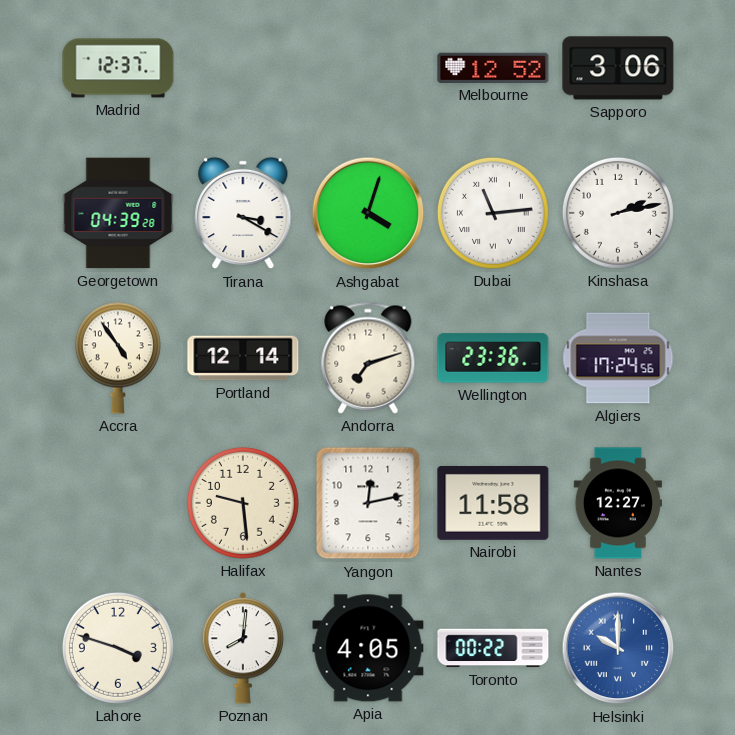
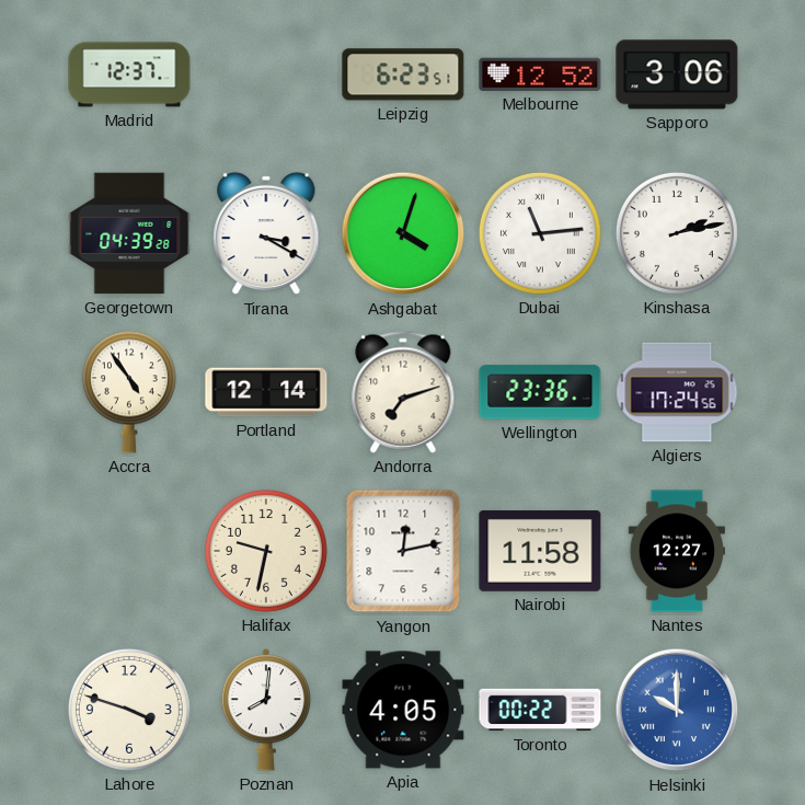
Leipzig: none -> 6:23 (403, 74)
Halifax: 9:29 -> 9:32 (266, 551)
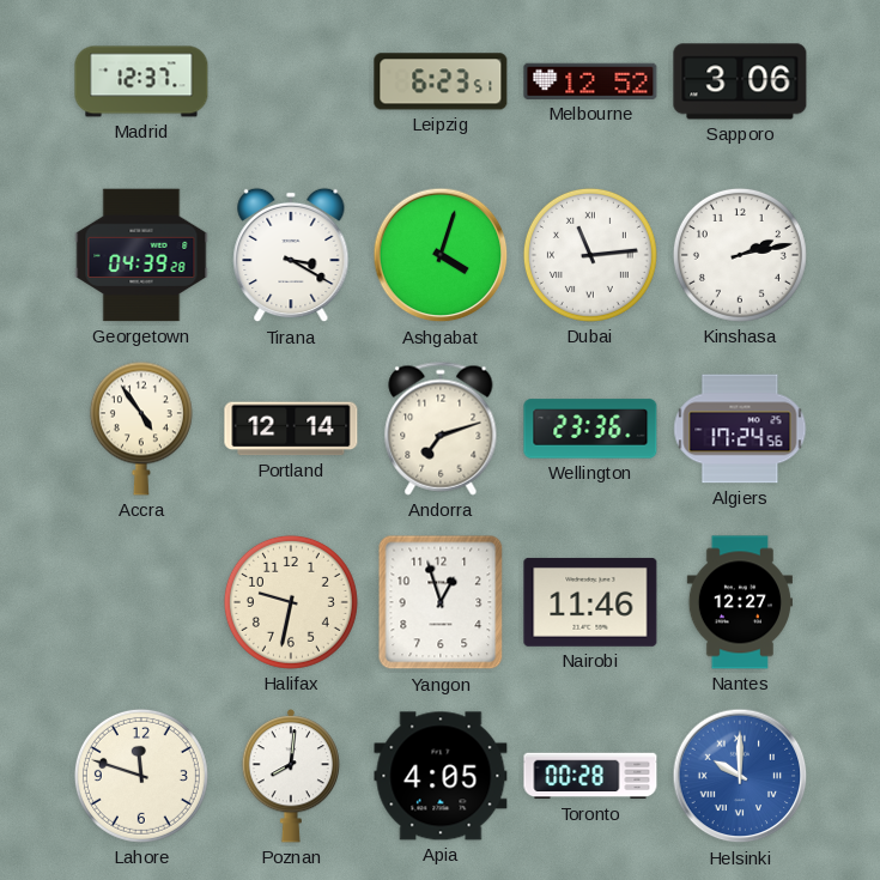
Yangon: 12:13 -> 12:57 (441, 602)
Nairobi: 11:58 -> 11:46 (590, 602)
Lahore: 3:48 -> 11:48 (141, 776)
Toronto: 00:22 -> 00:28 (590, 776)
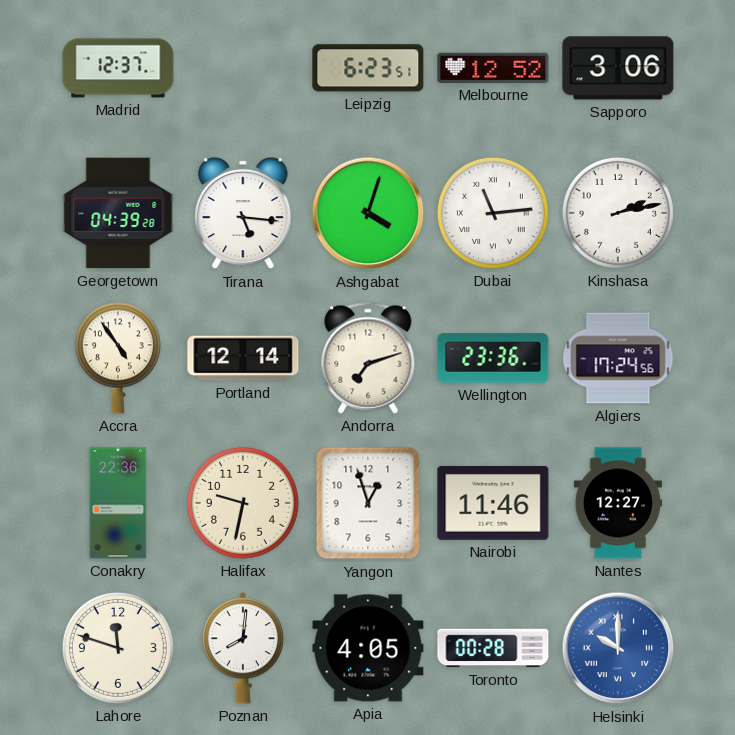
Tirana: 3:20 -> 5:16 (243, 213)
Conakry: none -> 22:36 (118, 503)
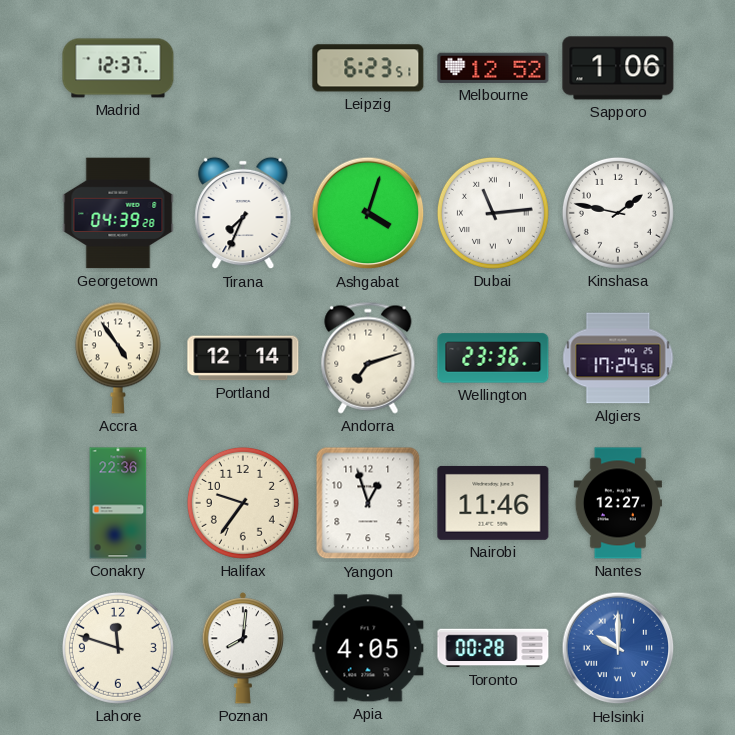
Sapporo: 3:06 -> 1:06 (618, 68)
Tirana: 5:16 -> 7:34 (243, 213)
Kinshasa: 2:13 -> 1:47 (618, 213)
Halifax: 9:32 -> 9:36 (243, 503)
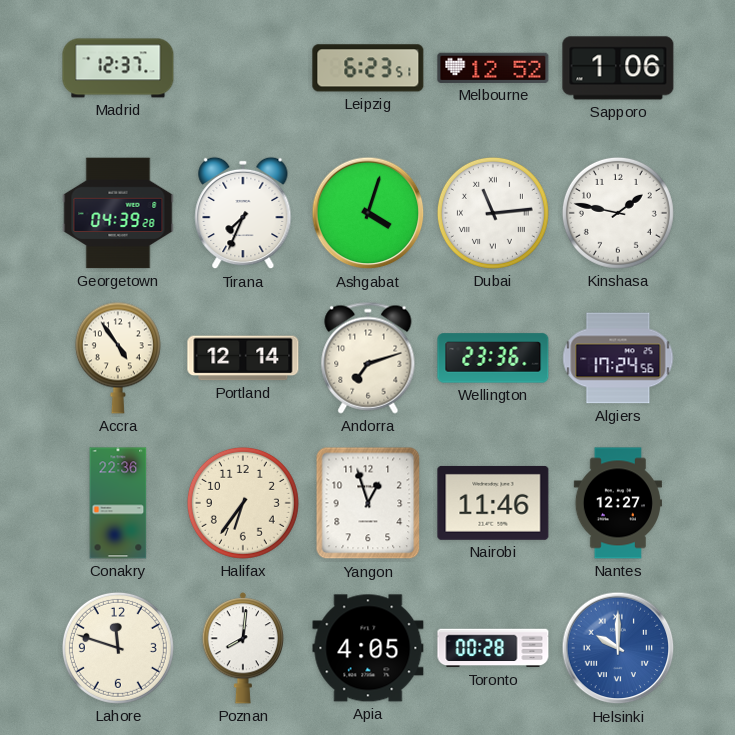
Halifax: 9:36 -> 6:36 (243, 503)
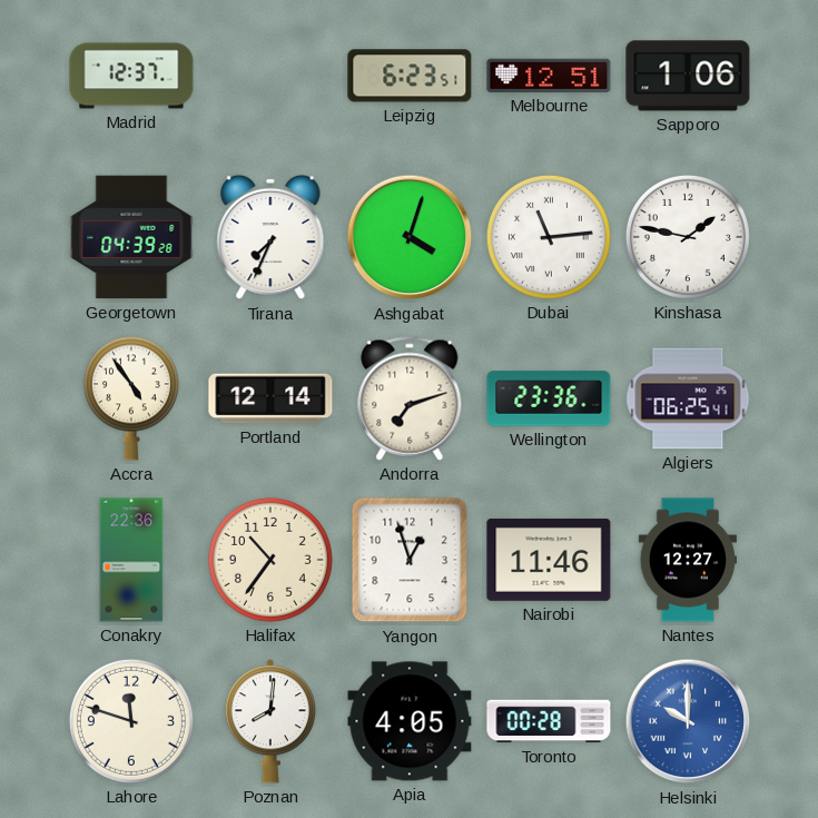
Melbourne: 12:52 -> 12:51 (549, 76)
Algiers: 17:24 -> 06:25 (688, 398)
Halifax: 6:36 -> 10:36 (270, 560)
